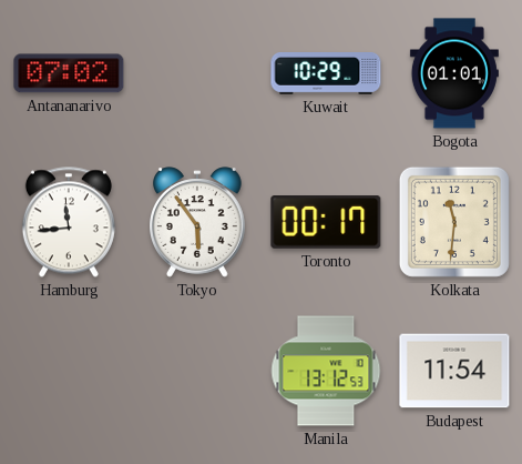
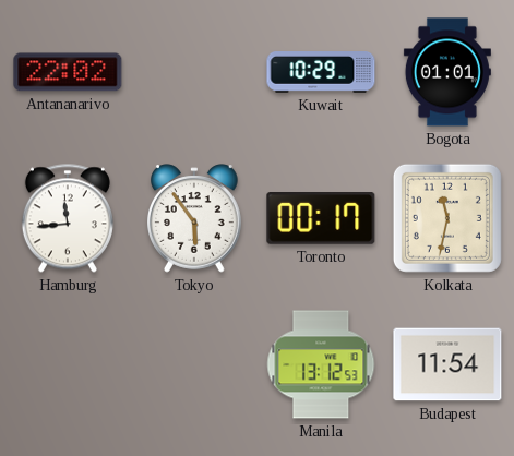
Antananarivo: 07:02 -> 22:02 (68, 72)
Kolkata: 11:31 -> 11:32 (447, 218)
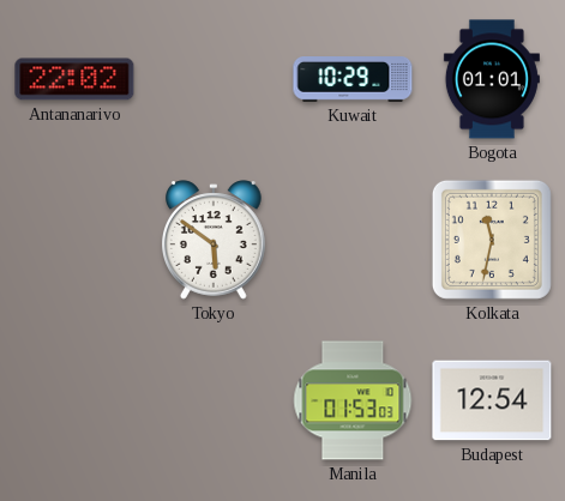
Hamburg: 11:44 -> none (68, 218)
Tokyo: 5:54 -> 5:51 (215, 240)
Toronto: 00:17 -> none (321, 219)
Manila: 13:12 -> 01:53 (353, 400)
Budapest: 11:54 -> 12:54 (492, 400)
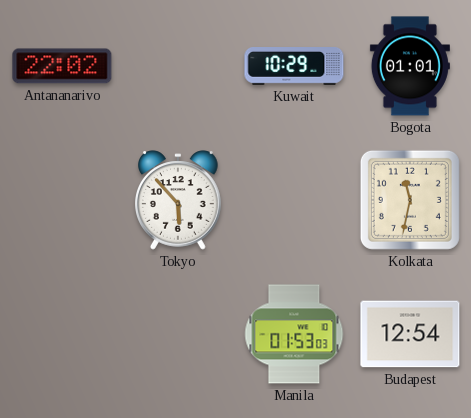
Tokyo: 5:51 -> 5:53 (179, 200)
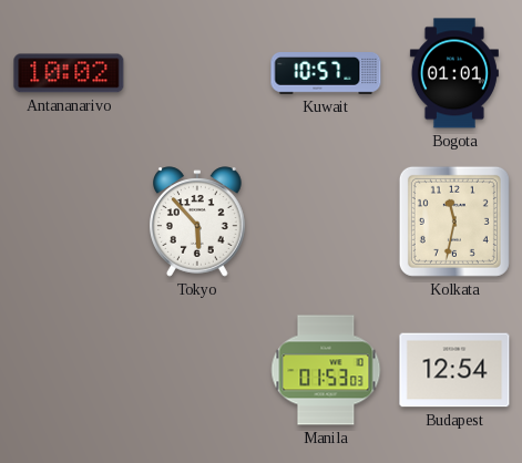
Antananarivo: 22:02 -> 10:02 (69, 73)
Kuwait: 10:29 -> 10:57 (326, 74)
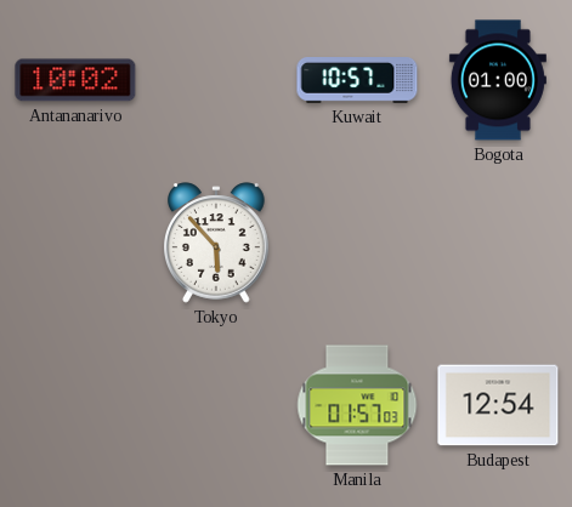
Bogota: 01:01 -> 01:00 (498, 80)
Kolkata: 11:32 -> none (454, 222)
Manila: 01:53 -> 01:57 (357, 405)
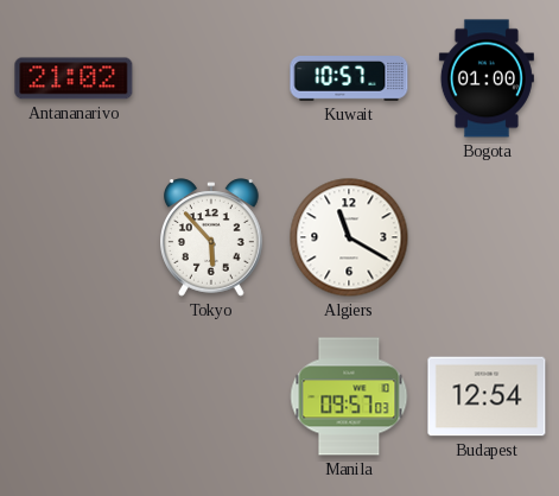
Antananarivo: 10:02 -> 21:02 (74, 78)
Algiers: none -> 11:20 (349, 237)
Manila: 01:57 -> 09:57 (349, 396)
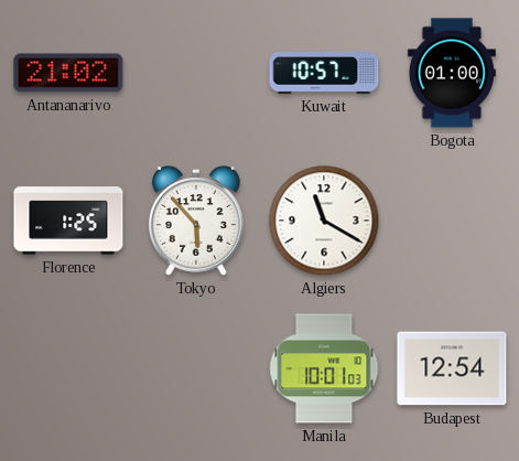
Florence: none -> 1:25 (68, 221)
Manila: 09:57 -> 10:01 (324, 368)
